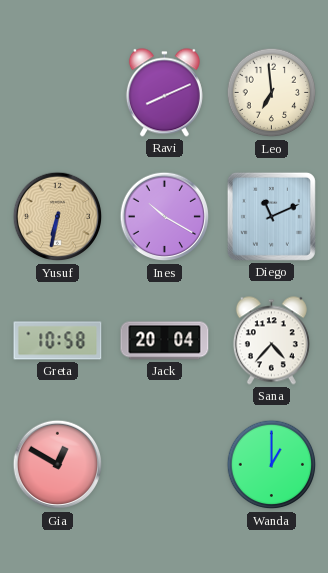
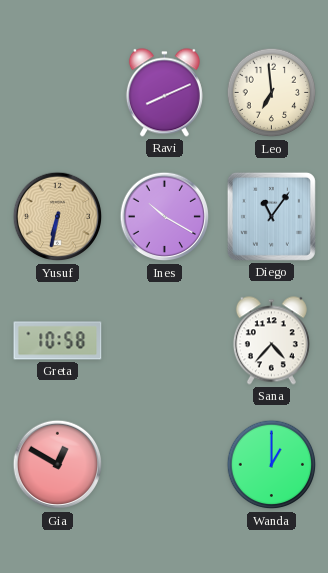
Diego: 11:11 -> 11:06 (271, 216)
Jack: 20:04 -> none (165, 341)
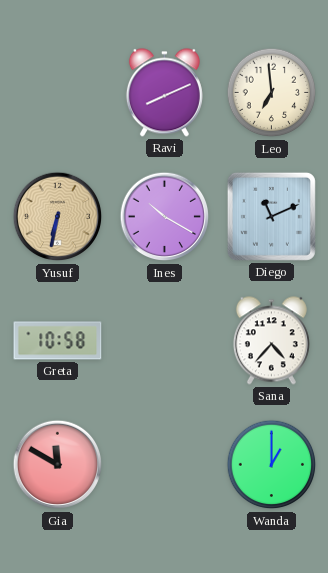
Diego: 11:06 -> 11:11 (271, 216)
Gia: 12:50 -> 11:50 (58, 465)
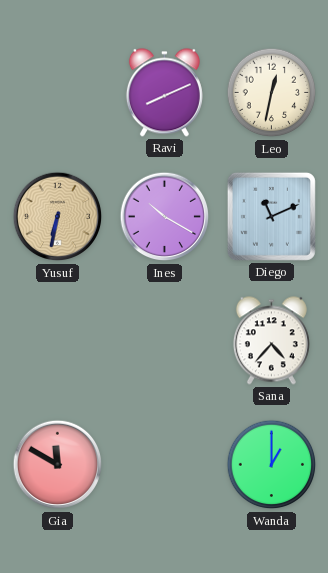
Leo: 6:59 -> 12:32 (272, 93)
Greta: 10:58 -> none (58, 341)
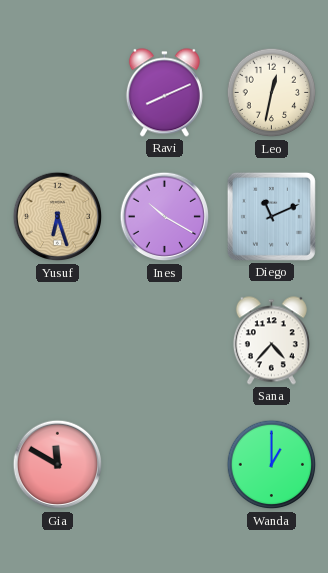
Yusuf: 6:32 -> 6:27 (58, 217)
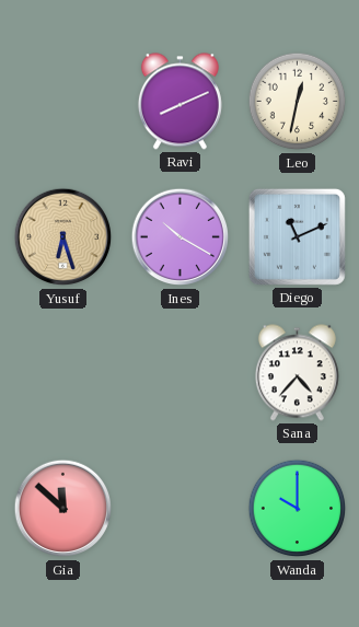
Gia: 11:50 -> 11:52 (63, 509)
Wanda: 1:00 -> 10:00 (298, 509)
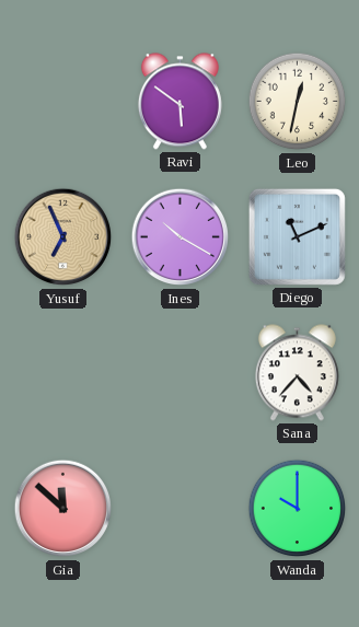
Ravi: 8:11 -> 5:51 (179, 102)
Yusuf: 6:27 -> 6:56 (63, 237)
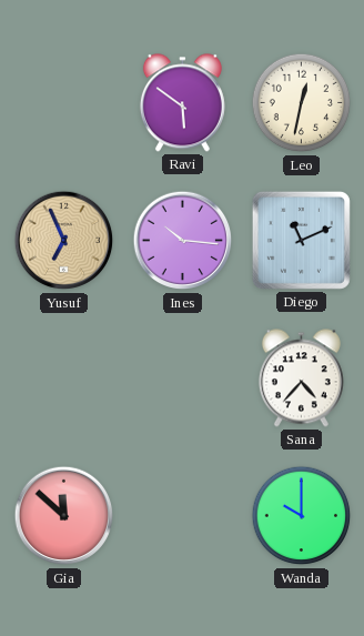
Ines: 10:20 -> 10:16 (183, 241)
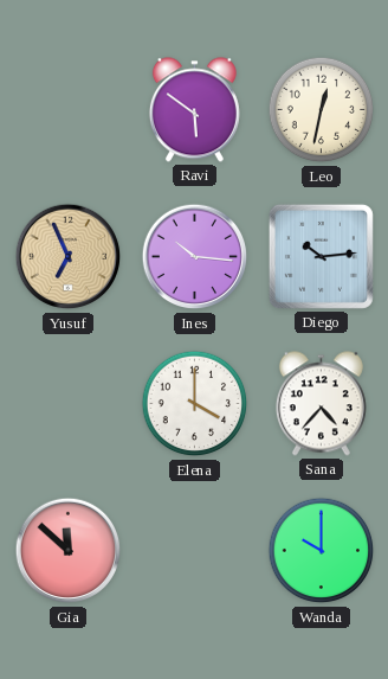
Diego: 11:11 -> 10:14 (321, 256)
Elena: none -> 4:00 (195, 404)
